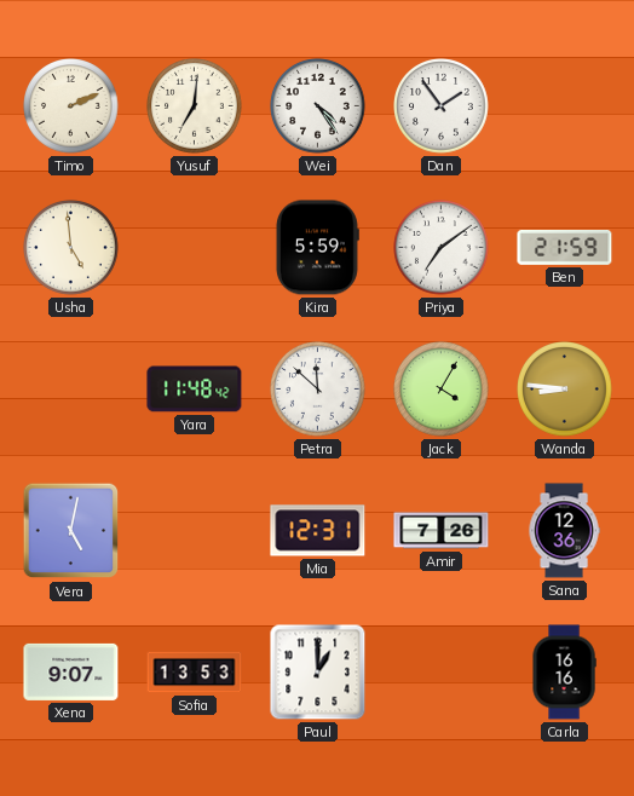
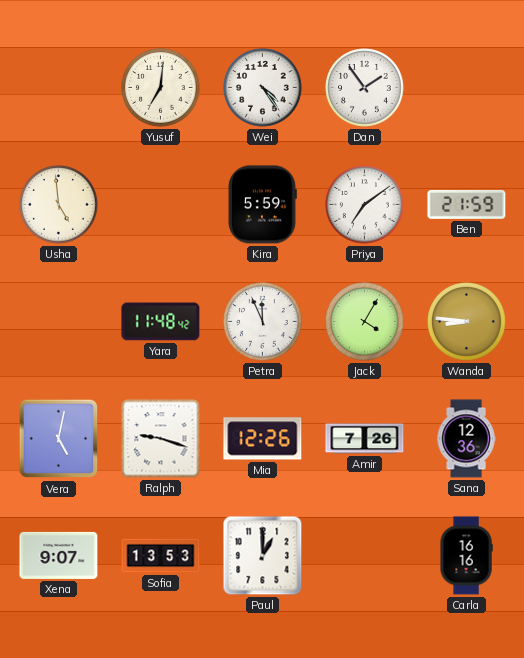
Timo: 2:11 -> none (71, 106)
Petra: 11:52 -> 11:56 (263, 322)
Ralph: none -> 9:18 (161, 439)
Mia: 12:31 -> 12:26 (263, 439)
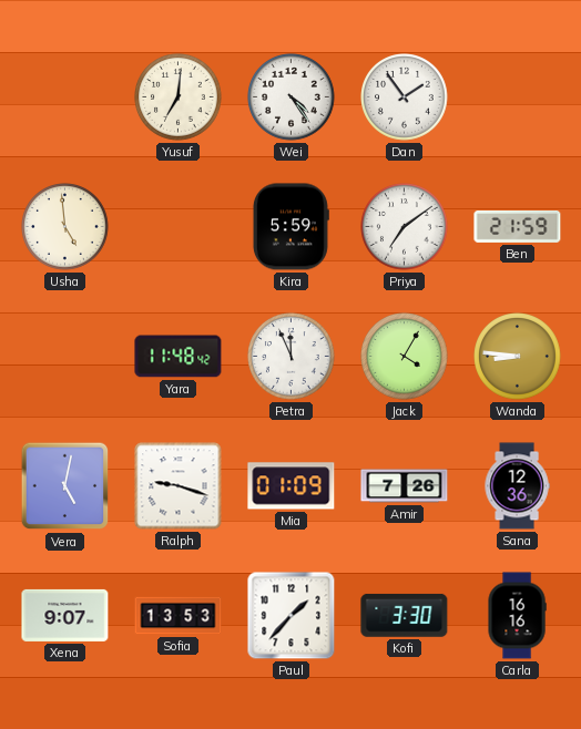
Mia: 12:26 -> 01:09 (292, 486)
Paul: 1:00 -> 1:37 (292, 616)
Kofi: none -> 3:30 (405, 615)
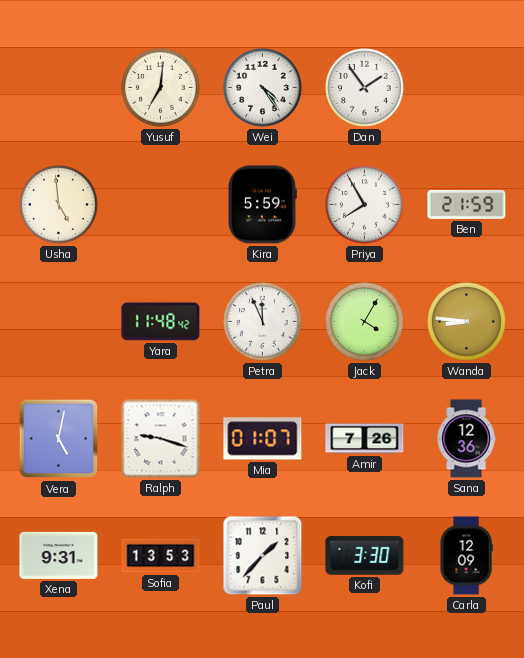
Priya: 7:09 -> 7:55 (365, 205)
Mia: 01:09 -> 01:07 (263, 439)
Xena: 9:07 -> 9:31 (59, 555)
Carla: 16:16 -> 12:09 (466, 556)
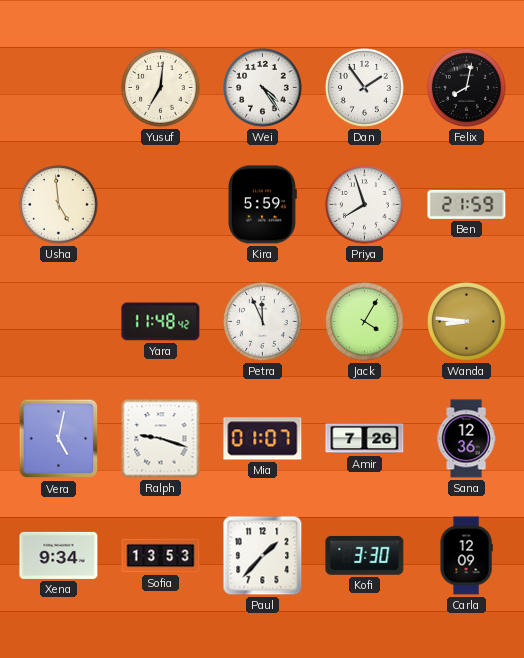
Felix: none -> 8:02 (467, 88)
Priya: 7:55 -> 7:57 (365, 205)
Xena: 9:31 -> 9:34 (59, 555)
